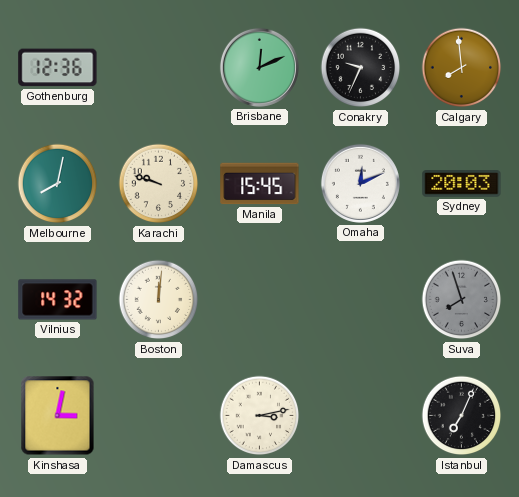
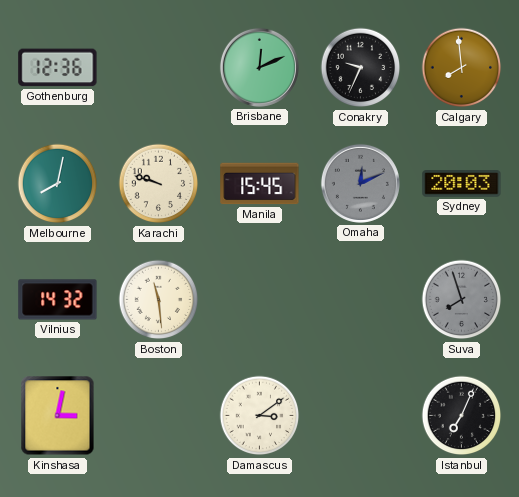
Omaha dial: white -> grey (360, 183)
Boston: 12:01 -> 11:29 (159, 300)
Damascus: 3:13 -> 3:09 (260, 416)
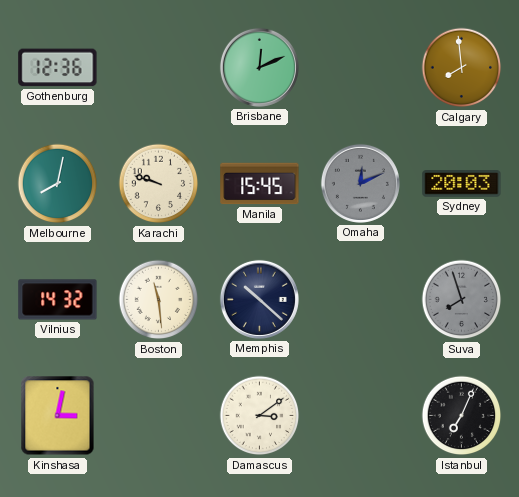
Conakry: 9:34 -> none (361, 68)
Memphis: none -> 10:22 (259, 299)
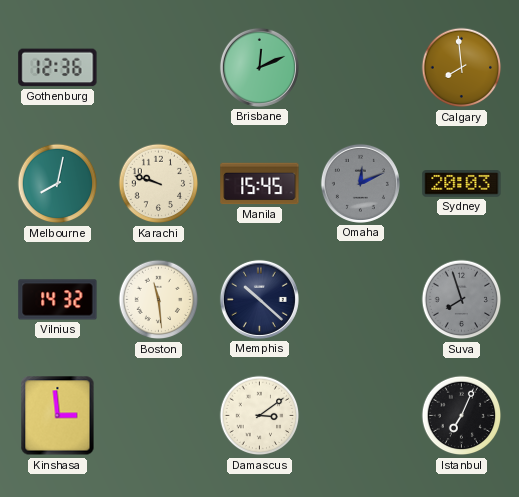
Kinshasa: 3:02 -> 2:59 (58, 416)
